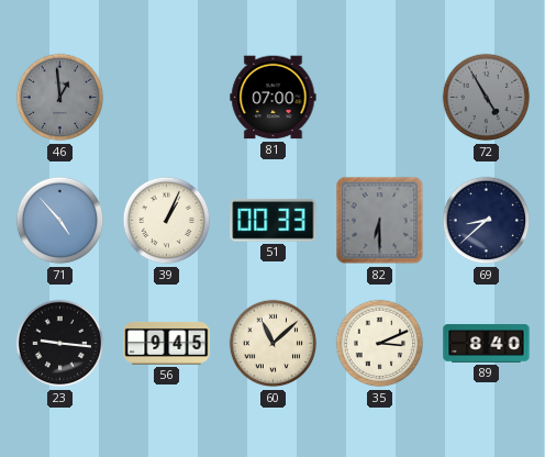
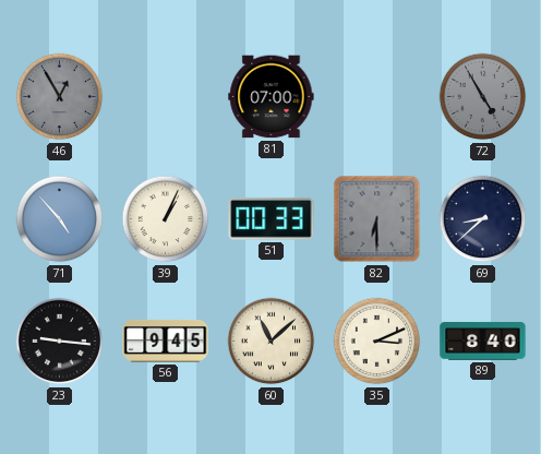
46: 12:59 -> 12:55 (60, 97)
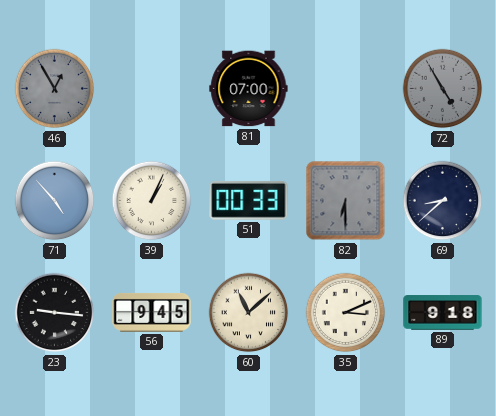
89: 8:40 -> 9:18 (443, 313)
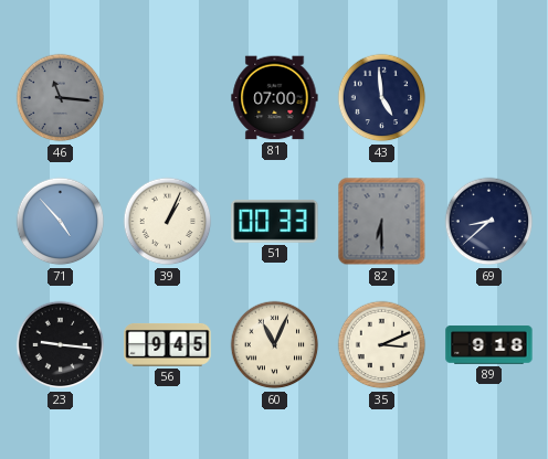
46: 12:55 -> 11:16 (61, 98)
43: none -> 4:59 (382, 98)
72: 4:55 -> none (443, 89)
60: 11:08 -> 11:04 (275, 345)
